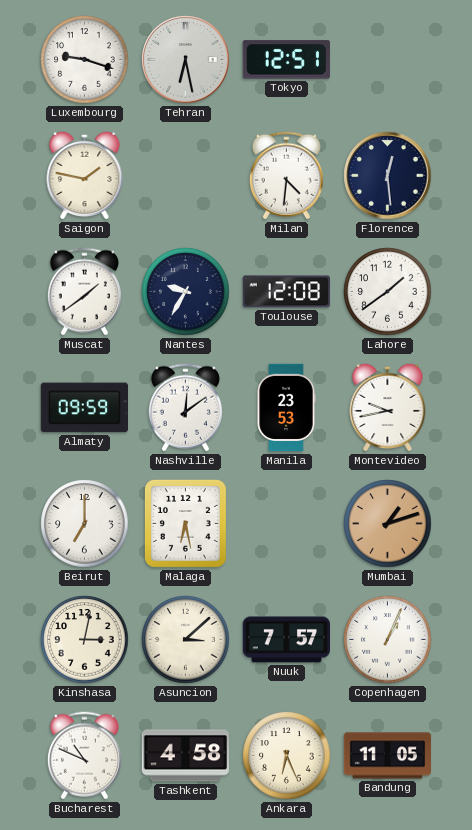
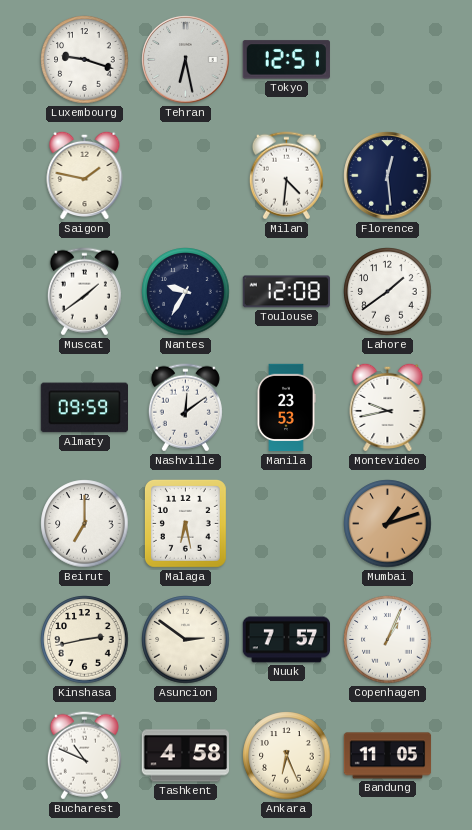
Kinshasa: 3:02 -> 2:43 (85, 640)
Asuncion: 3:08 -> 2:51 (186, 640)
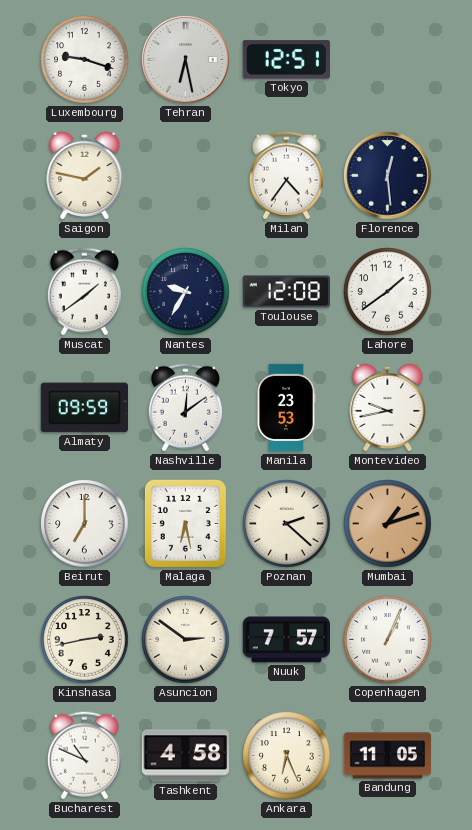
Milan: 4:31 -> 4:36 (286, 176)
Poznan: none -> 2:22 (287, 524)
